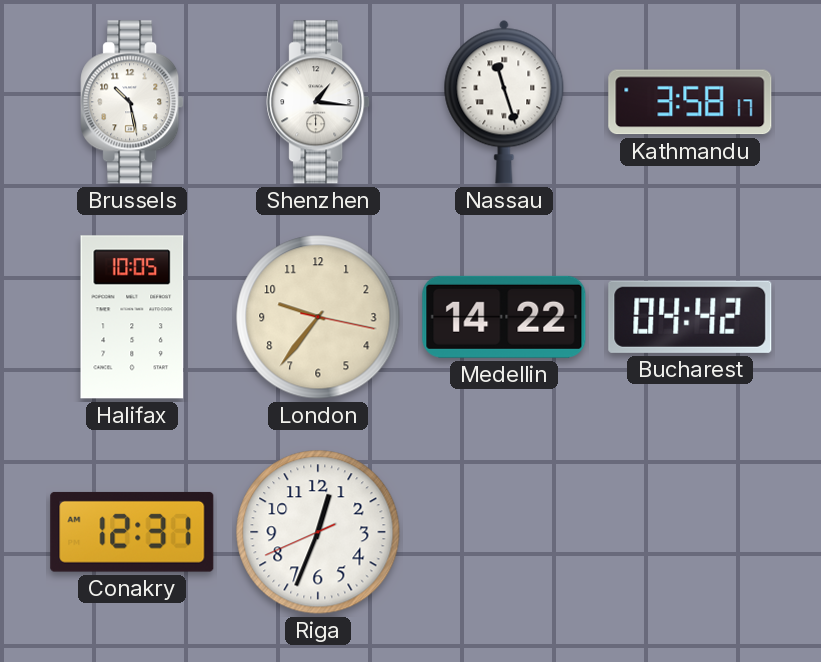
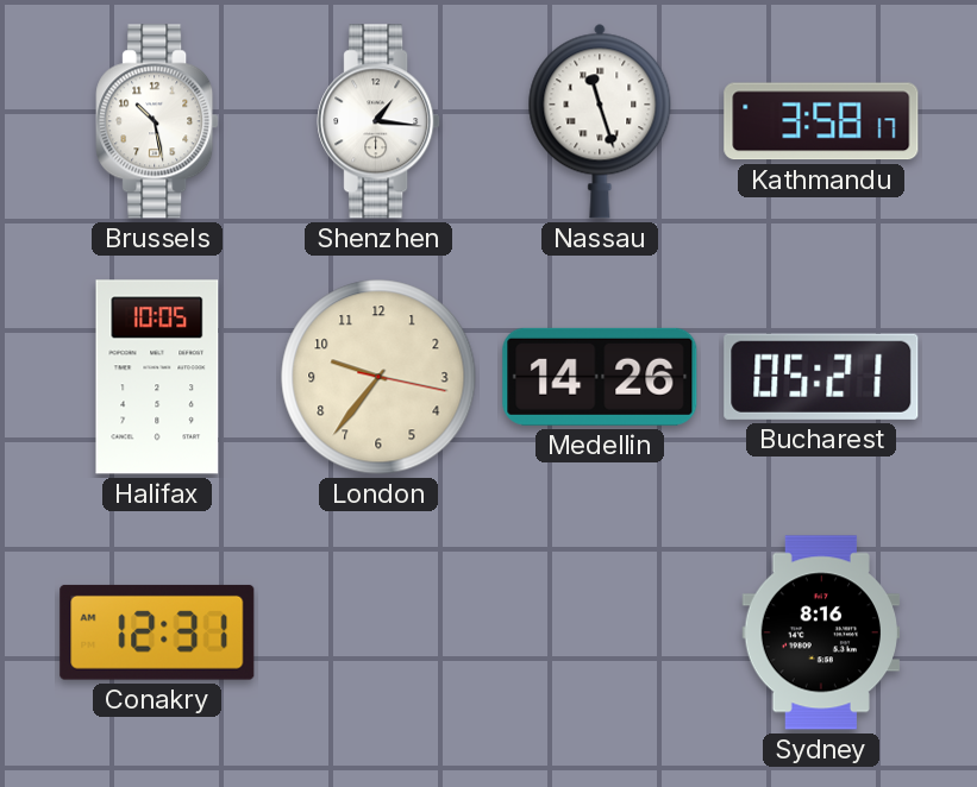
Medellin: 14:22 -> 14:26 (600, 377)
Bucharest: 04:42 -> 05:21 (821, 377)
Riga: 12:33 -> none (318, 532)
Sydney: none -> 8:16 (821, 632)
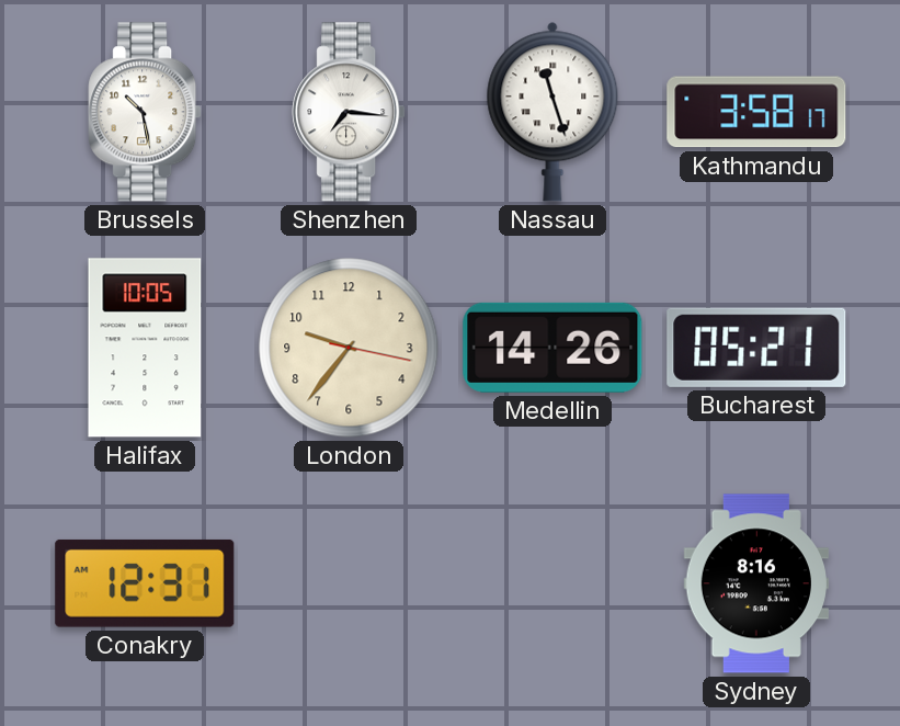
Shenzhen: 1:16 -> 7:16 (349, 112)
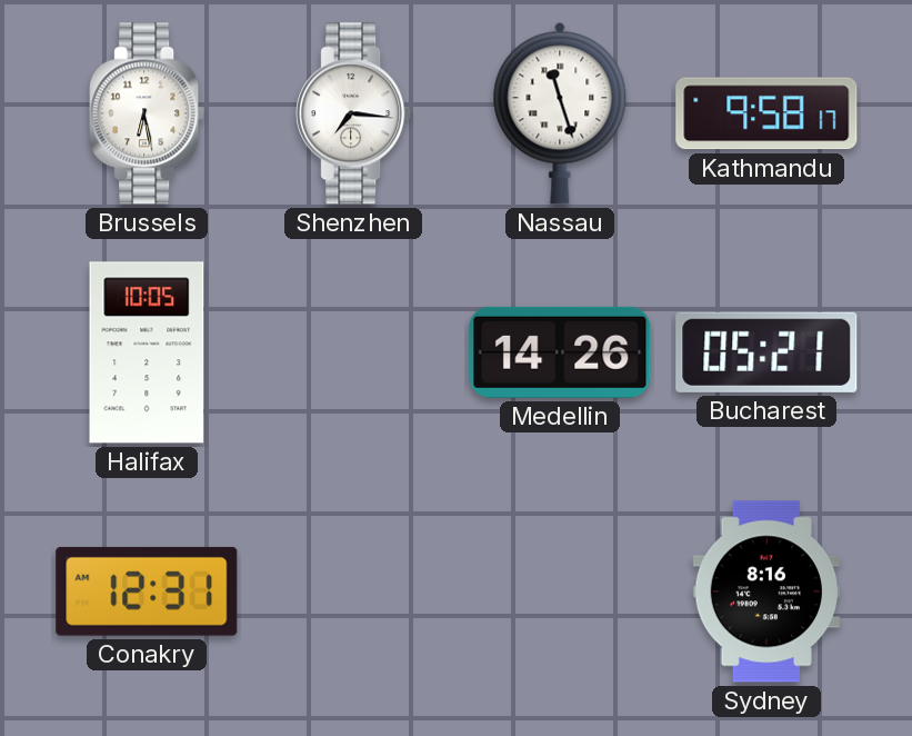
Brussels: 10:28 -> 6:28 (147, 113)
Kathmandu: 3:58 -> 9:58 (766, 113)
London: 9:36 -> none (349, 348)
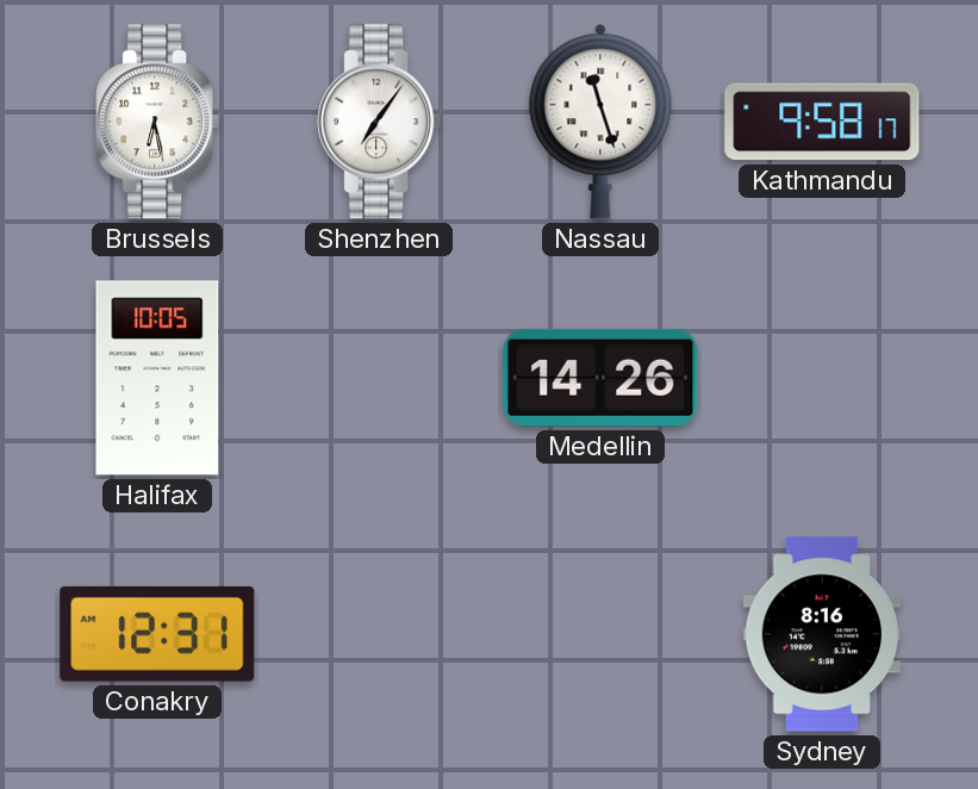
Shenzhen: 7:16 -> 7:06 (379, 122)
Bucharest: 05:21 -> none (766, 352)
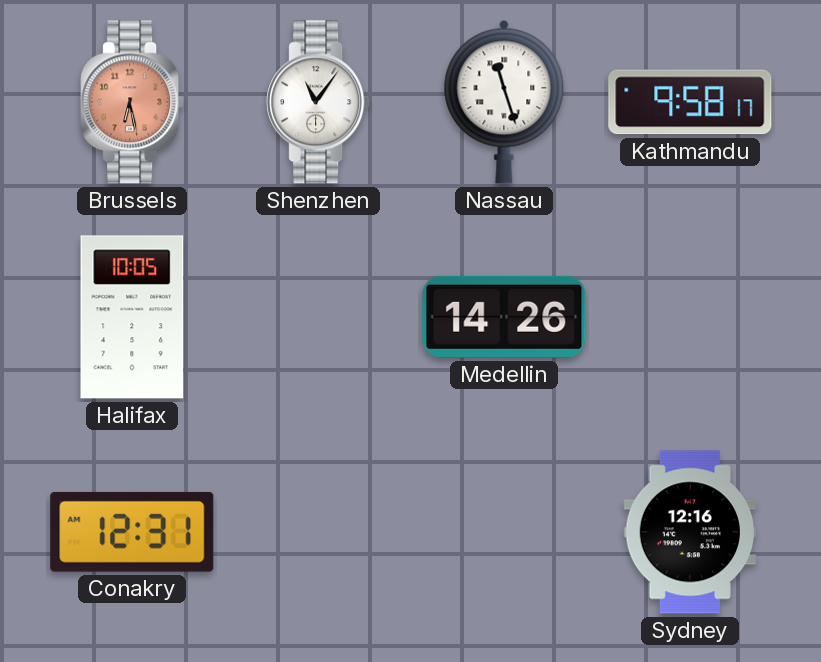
Brussels dial: white -> salmon (132, 102)
Shenzhen: 7:06 -> 11:06 (318, 102)
Sydney: 8:16 -> 12:16 (690, 532)
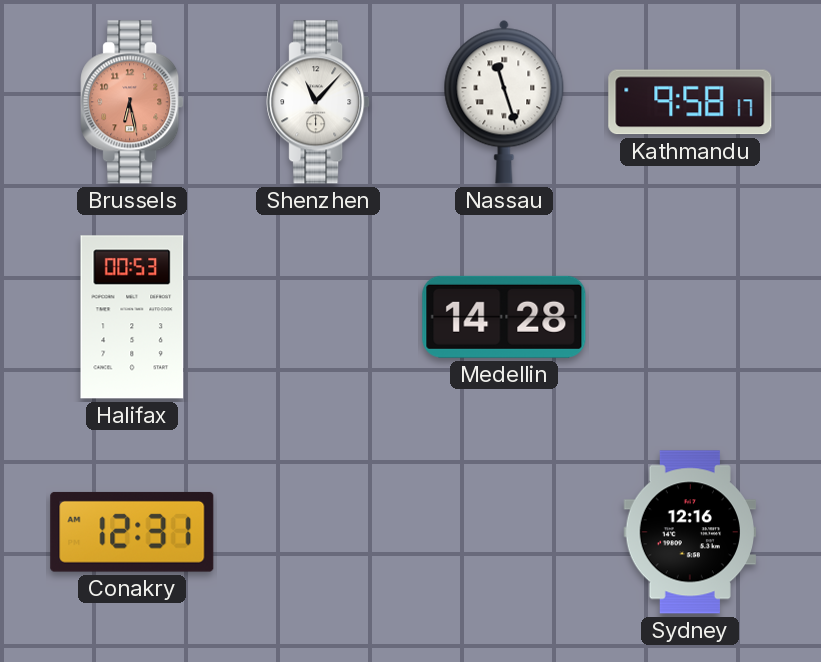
Shenzhen: 11:06 -> 11:07 (318, 102)
Halifax: 10:05 -> 00:53 (132, 317)
Medellin: 14:26 -> 14:28 (504, 317)
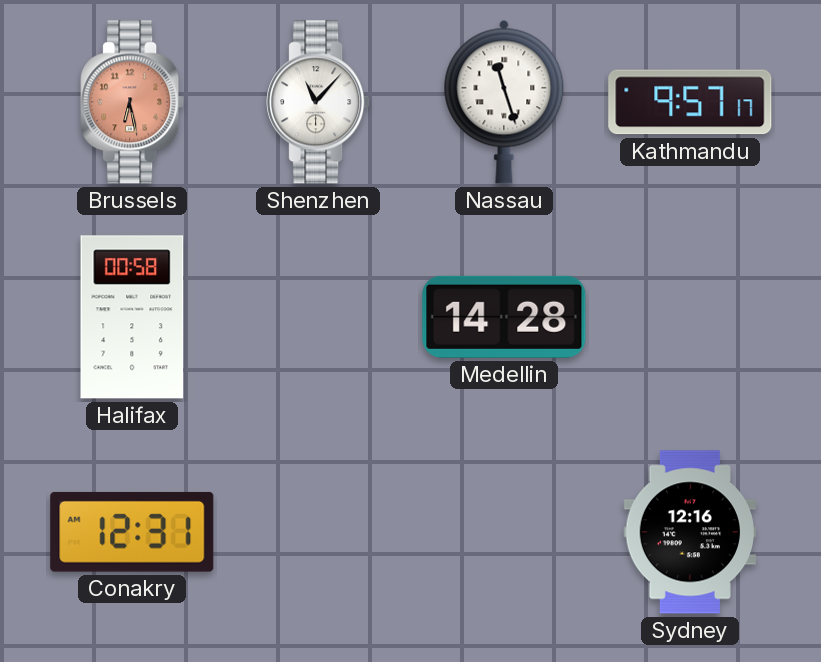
Kathmandu: 9:58 -> 9:57 (690, 102)
Halifax: 00:53 -> 00:58 (132, 317)
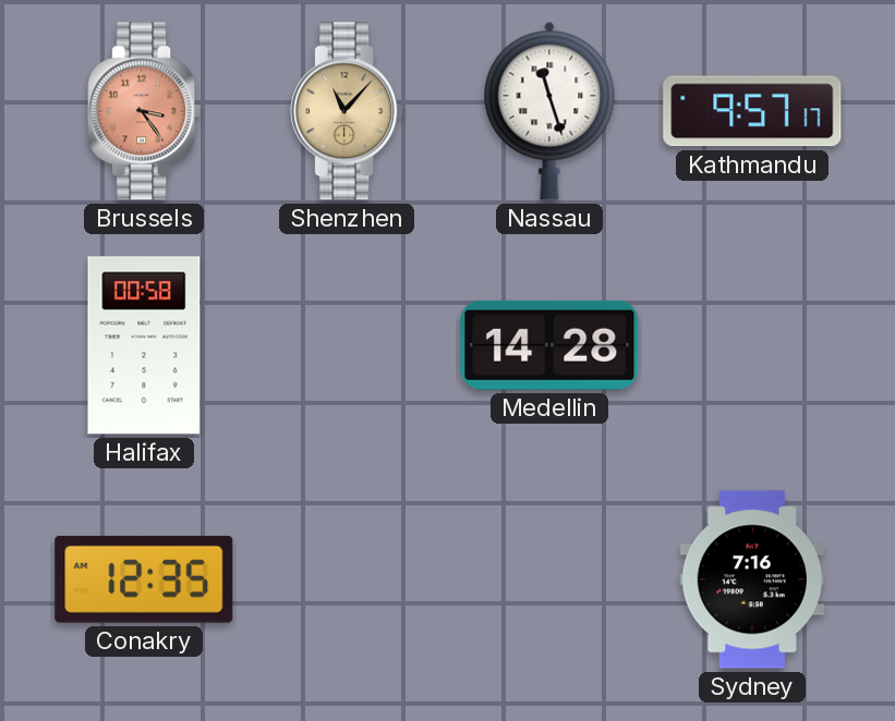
Brussels: 6:28 -> 3:24 (144, 111)
Shenzhen dial: white -> champagne (347, 111)
Conakry: 12:31 -> 12:35 (144, 579)
Sydney: 12:16 -> 7:16 (752, 579)
